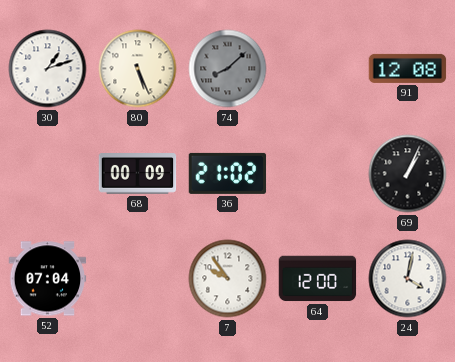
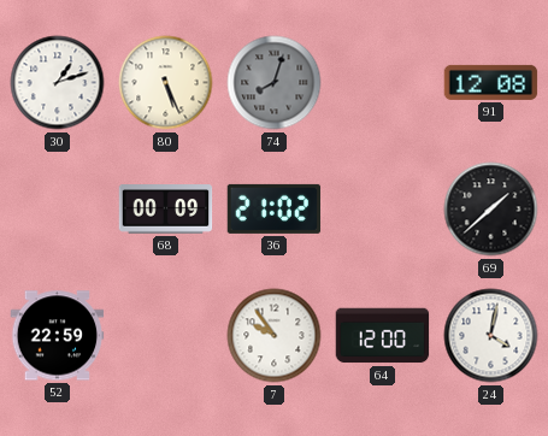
74: 8:08 -> 8:03 (275, 83)
69: 1:04 -> 1:38 (491, 210)
52: 07:04 -> 22:59 (58, 336)
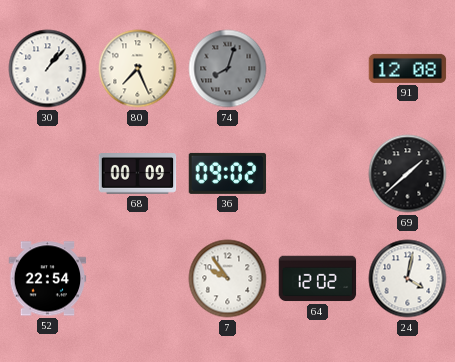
30: 1:12 -> 1:07 (48, 69)
80: 5:26 -> 7:26 (138, 69)
36: 21:02 -> 09:02 (228, 173)
52: 22:59 -> 22:54 (48, 279)
64: 12:00 -> 12:02 (318, 279)
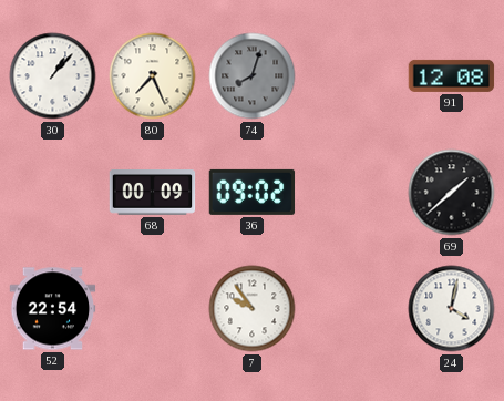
64: 12:02 -> none (318, 279)
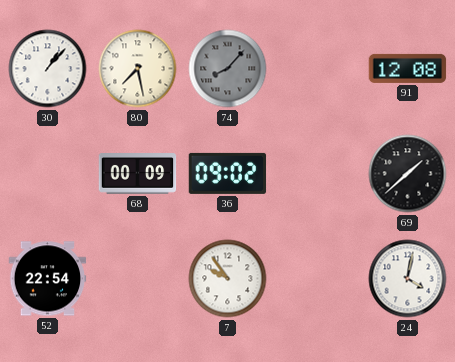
80: 7:26 -> 7:28 (138, 69)
74: 8:03 -> 8:07 (228, 69)
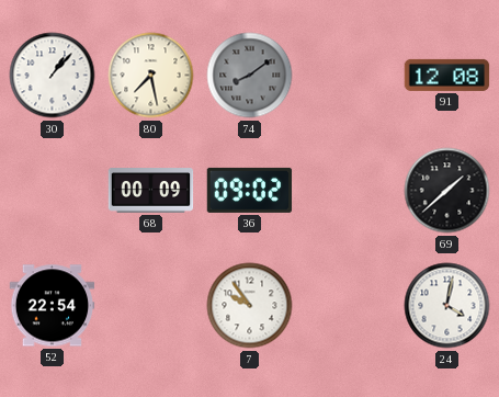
74: 8:07 -> 8:09 (250, 76)
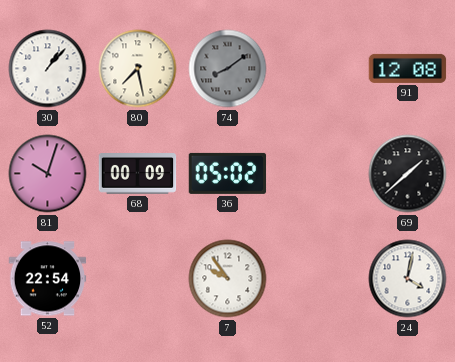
81: none -> 10:03 (48, 174)
36: 09:02 -> 05:02 (228, 173)
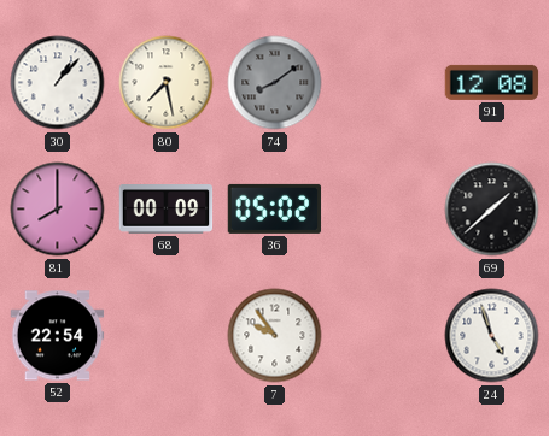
81: 10:03 -> 8:00 (58, 210)
24: 4:02 -> 4:57 (492, 336)
